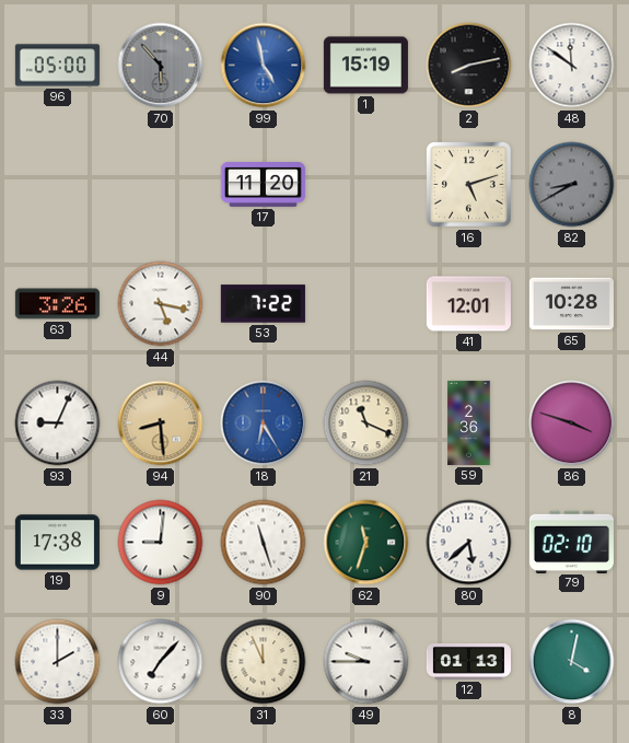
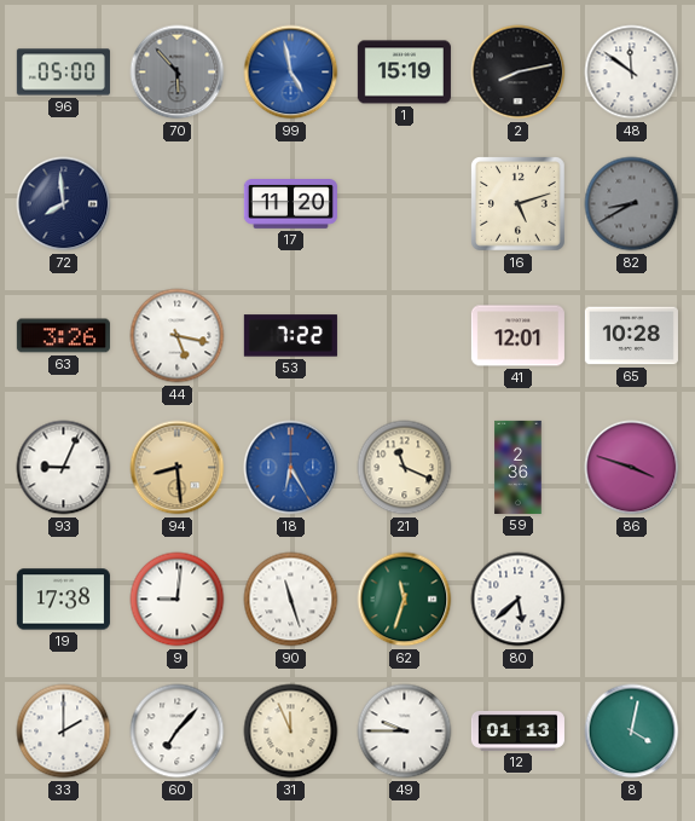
72: none -> 7:59 (64, 204)
79: 02:10 -> none (571, 542)
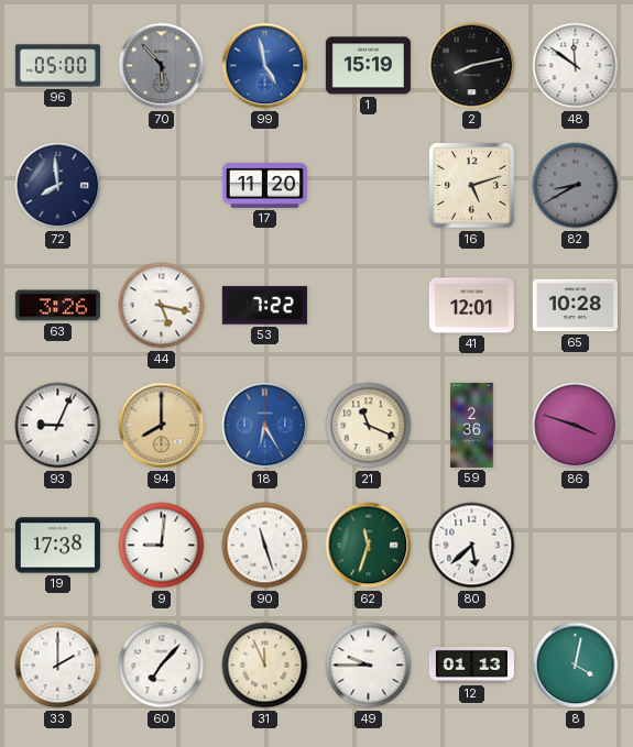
94: 8:29 -> 8:00 (162, 426)
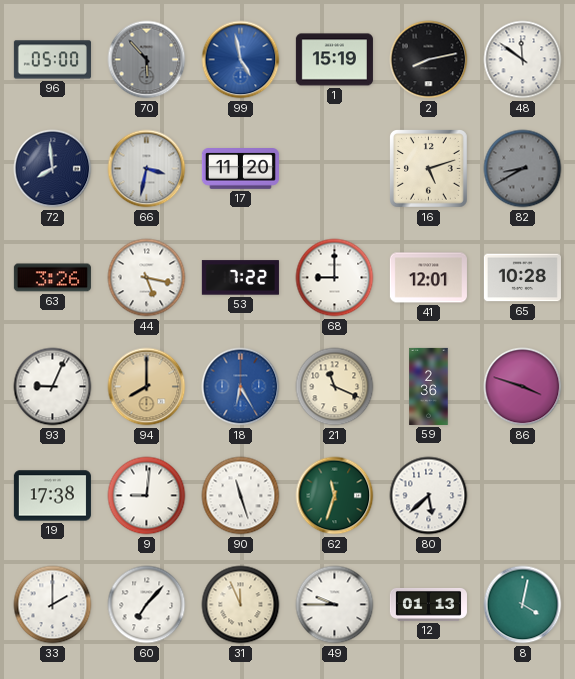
66: none -> 3:32 (147, 169)
68: none -> 9:00 (335, 278)
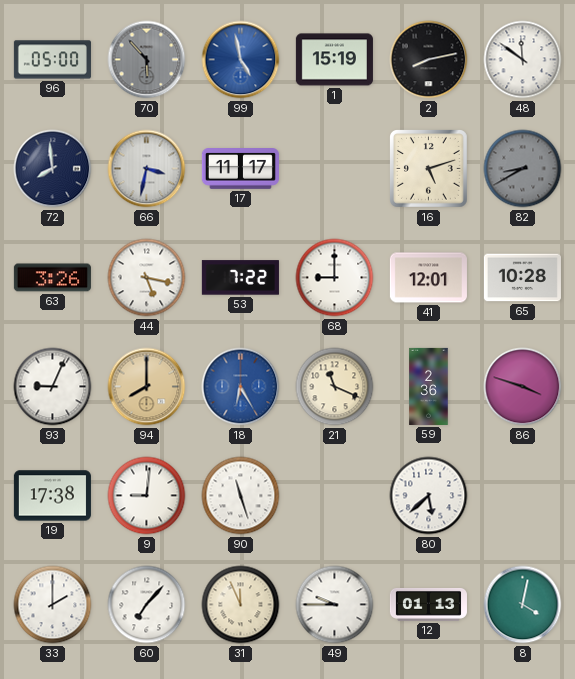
17: 11:20 -> 11:17 (240, 169)
62: 11:33 -> none (335, 496)
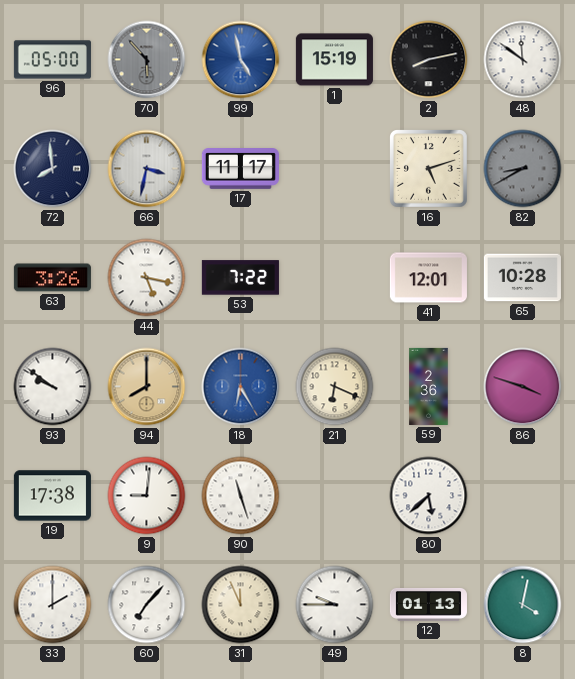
68: 9:00 -> none (335, 278)
93: 9:04 -> 9:51 (53, 387)
21: 11:19 -> 6:19 (335, 387)
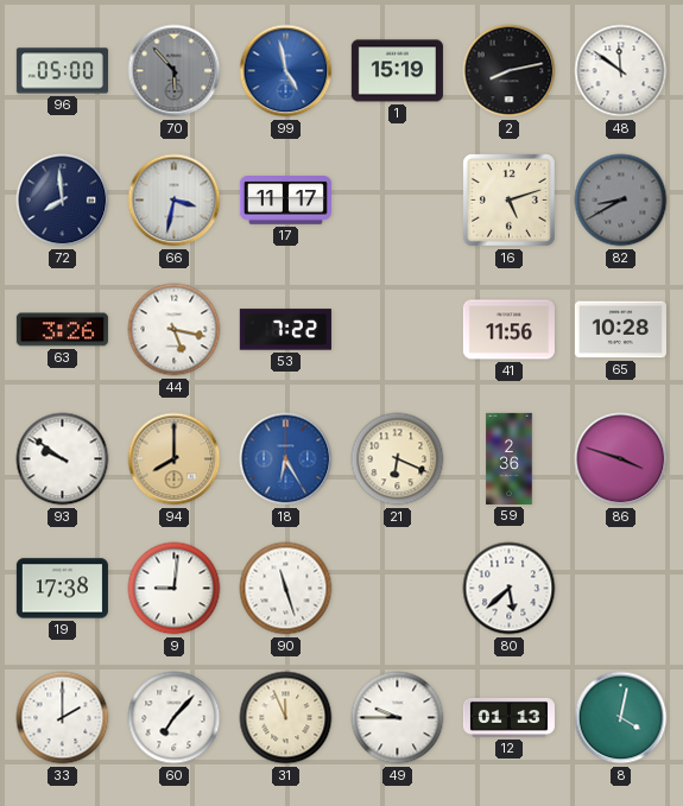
41: 12:01 -> 11:56 (508, 330)
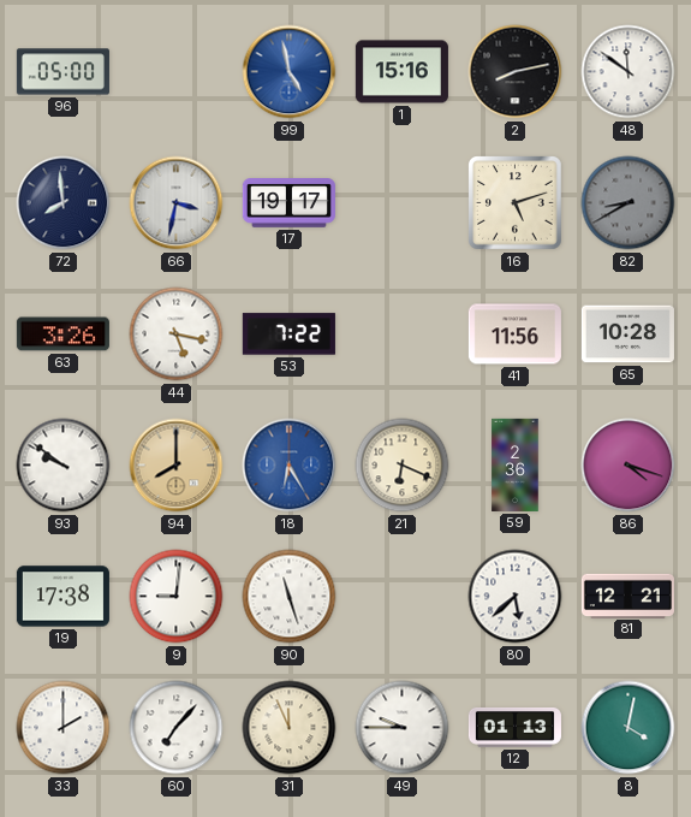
70: 5:53 -> none (175, 71)
1: 15:19 -> 15:16 (401, 72)
17: 11:17 -> 19:17 (288, 203)
86: 3:48 -> 4:18 (629, 466)
81: none -> 12:21 (627, 596)
